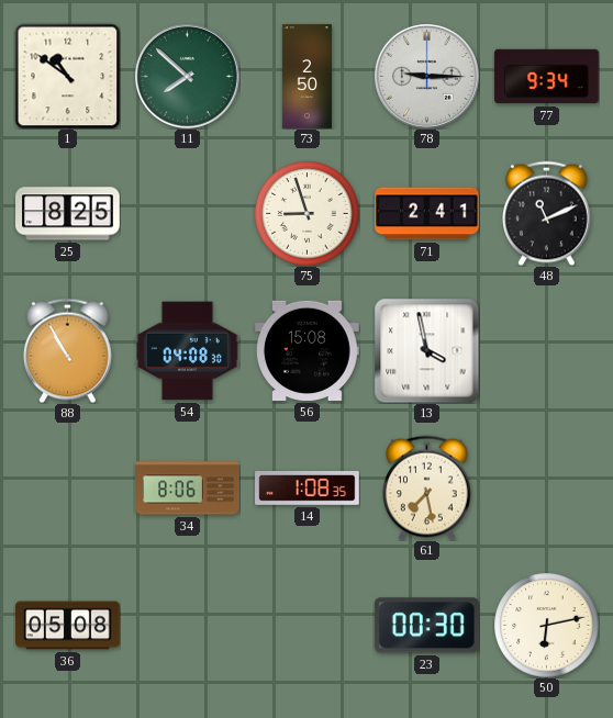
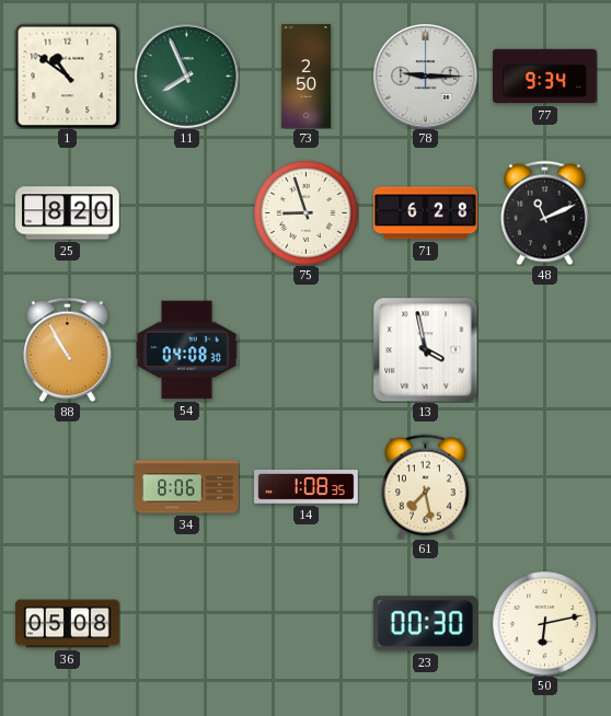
11: 7:52 -> 7:56 (187, 77)
25: 8:25 -> 8:20 (68, 213)
71: 2:41 -> 6:28 (426, 213)
56: 15:08 -> none (308, 350)
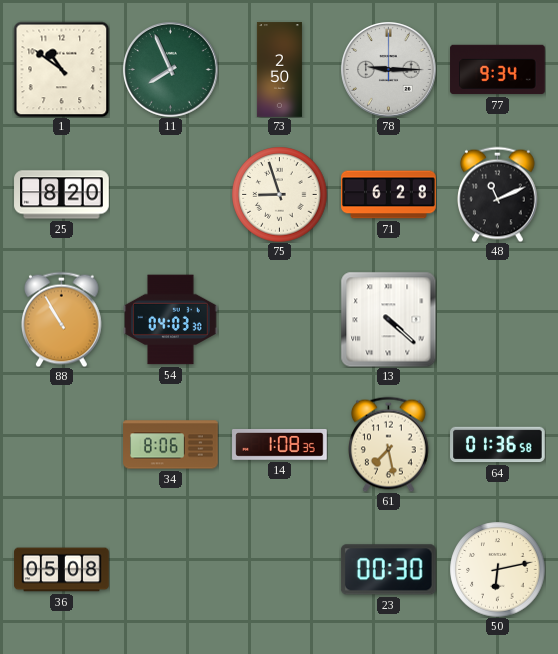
54: 04:08 -> 04:03 (171, 320)
13: 3:58 -> 4:22 (388, 319)
64: none -> 01:36 (498, 445)
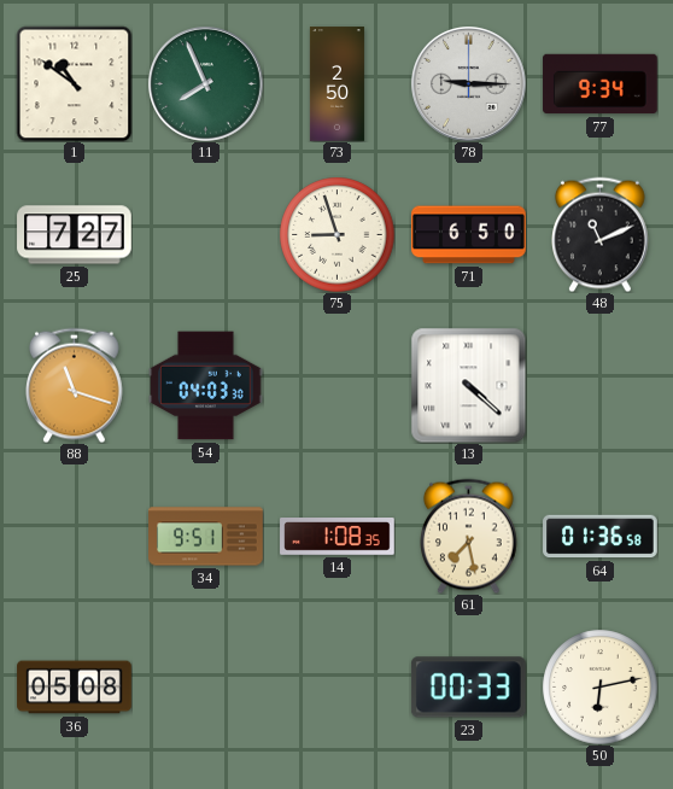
25: 8:20 -> 7:27 (75, 235)
71: 6:28 -> 6:50 (469, 235)
88: 10:55 -> 11:18 (75, 385)
34: 8:06 -> 9:51 (206, 537)
23: 00:30 -> 00:33 (468, 688)
